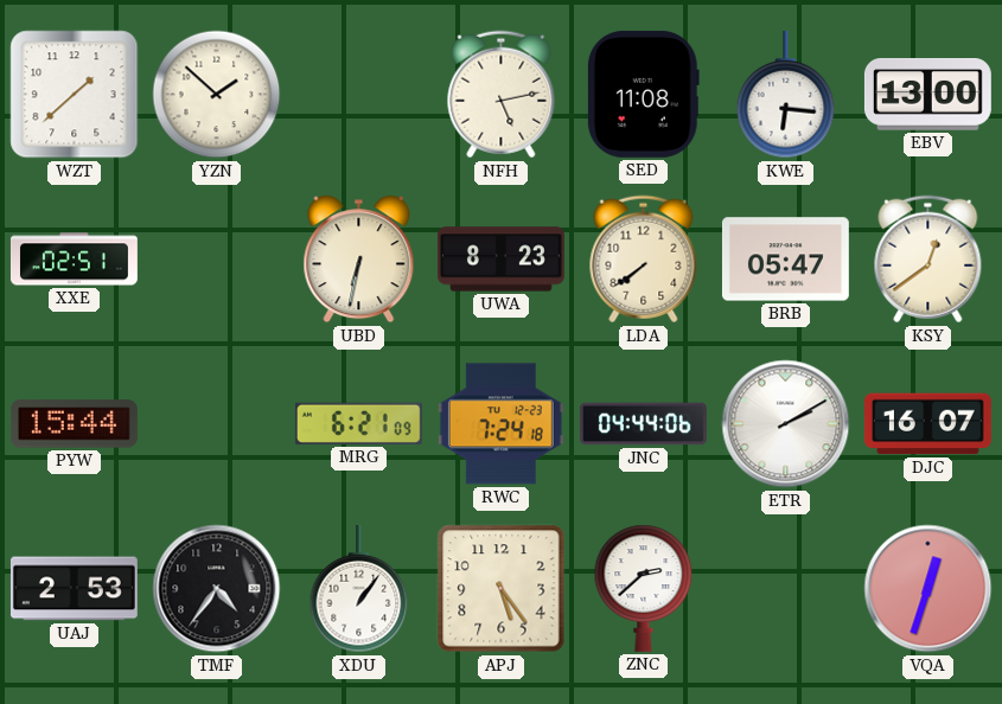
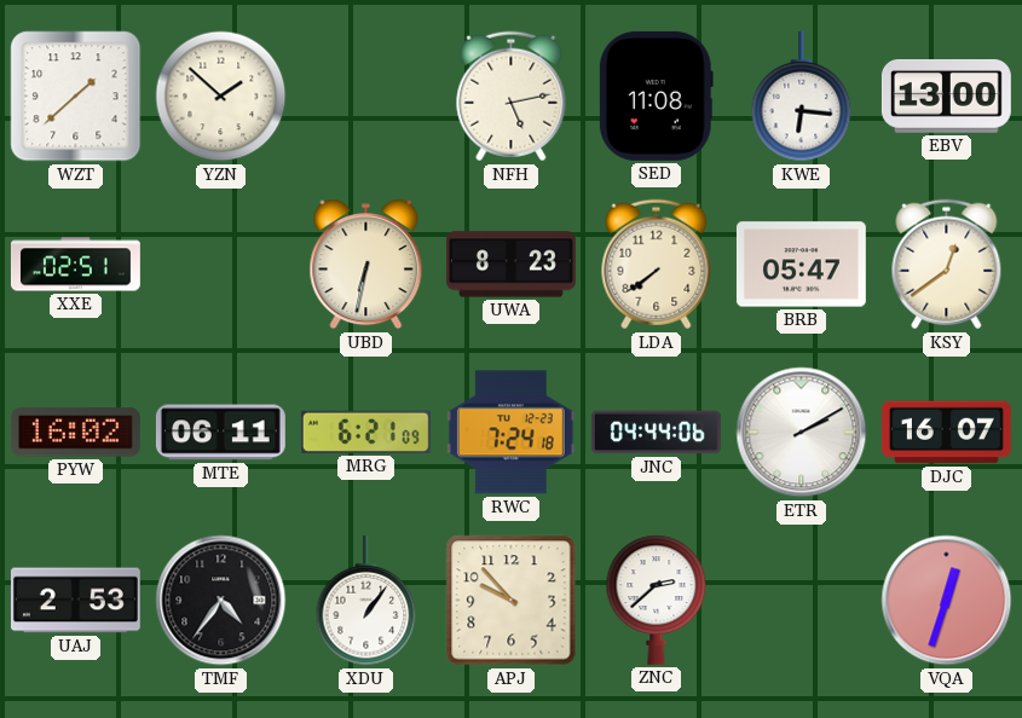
PYW: 15:44 -> 16:02 (75, 433)
MTE: none -> 06:11 (220, 433)
APJ: 5:24 -> 9:53 (512, 601)
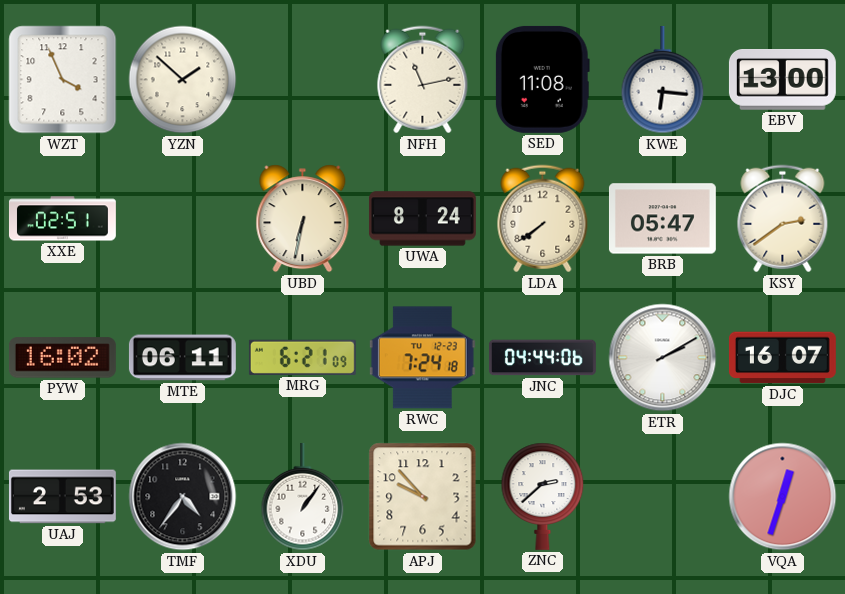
WZT: 1:38 -> 3:56 (63, 80)
NFH: 5:13 -> 11:13 (423, 80)
UWA: 8:23 -> 8:24 (422, 219)
KSY: 12:39 -> 2:39 (783, 219)
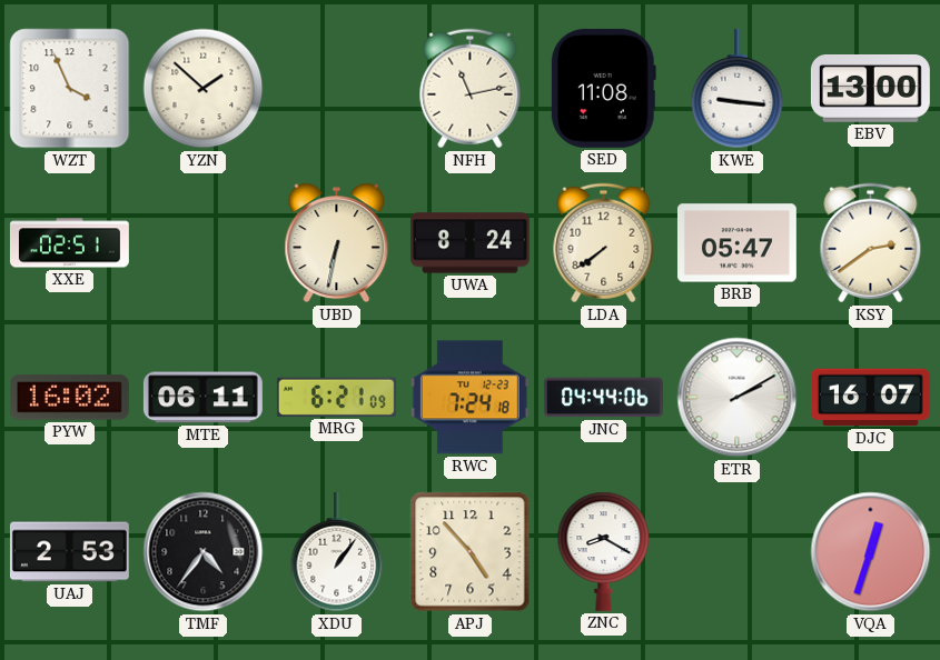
KWE: 6:16 -> 9:16 (738, 89)
APJ: 9:53 -> 4:53 (471, 552)
ZNC: 2:38 -> 8:20 (604, 551)
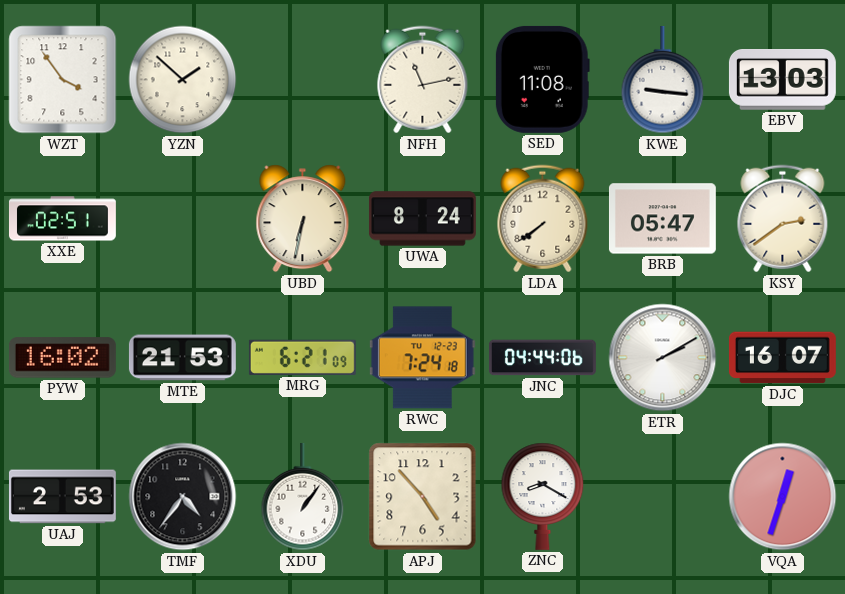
WZT: 3:56 -> 3:54 (63, 80)
EBV: 13:00 -> 13:03 (782, 80)
MTE: 06:11 -> 21:53 (182, 358)
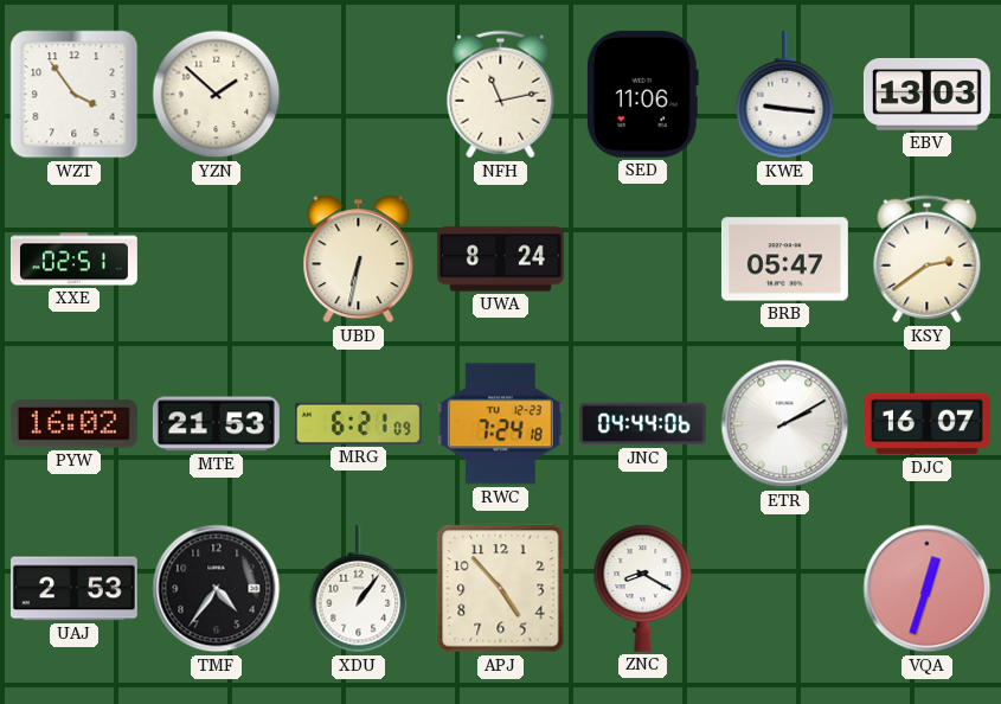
SED: 11:08 -> 11:06 (642, 94)
LDA: 7:39 -> none (543, 219)
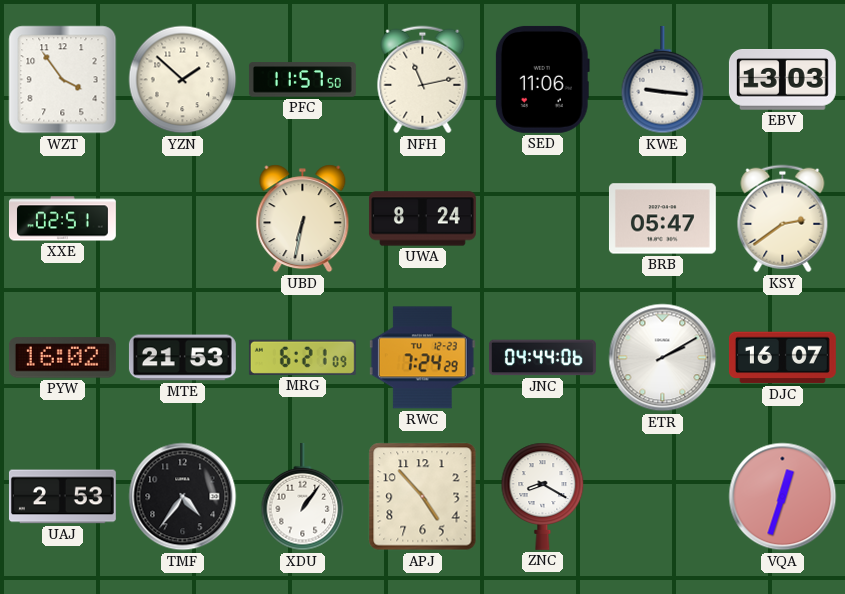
PFC: none -> 11:57 (302, 80)
RWC: 7:24:18 -> 7:24:29 (422, 358)
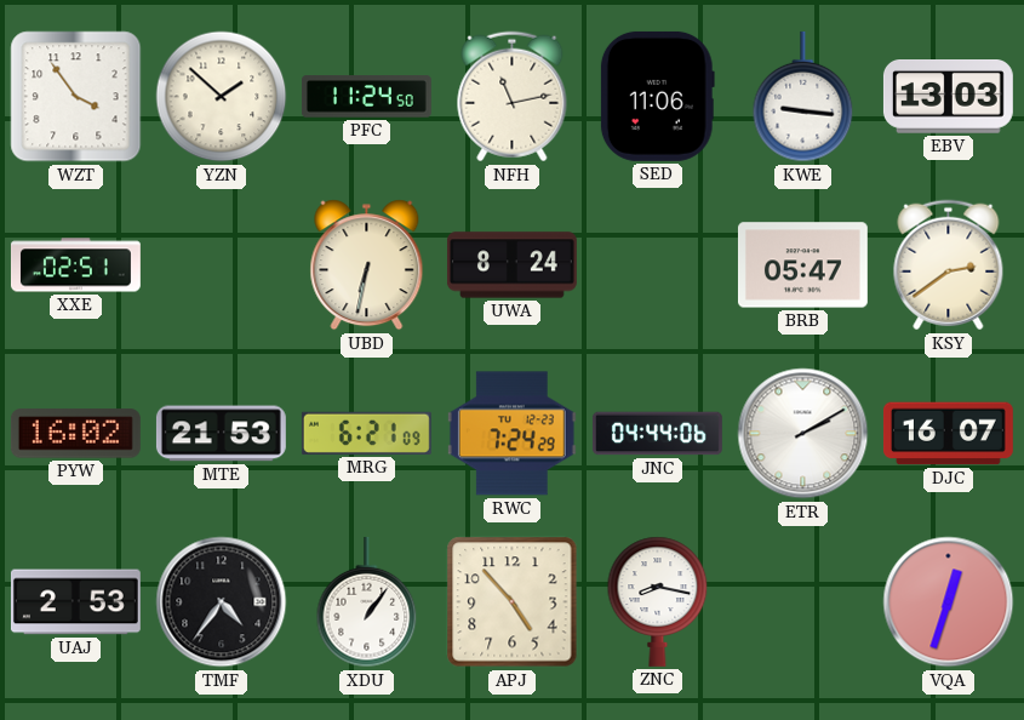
PFC: 11:57 -> 11:24 (366, 97)
ZNC: 8:20 -> 8:17 (658, 601)
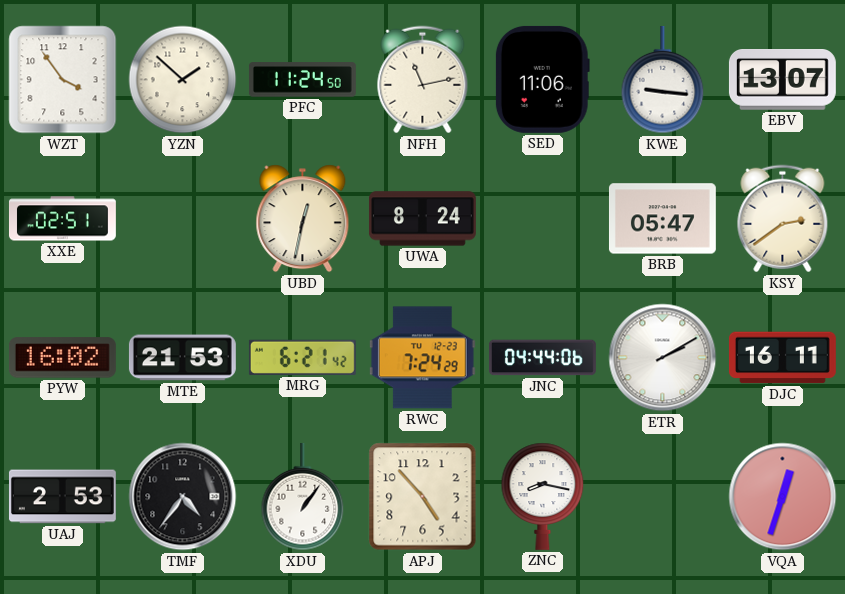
EBV: 13:03 -> 13:07 (782, 80)
UBD: 6:32 -> 12:32 (303, 219)
MRG: 6:21:09 -> 6:21:42 (302, 357)
DJC: 16:07 -> 16:11 (782, 358)
